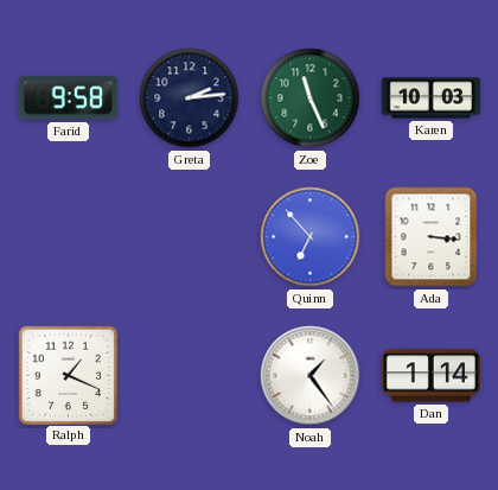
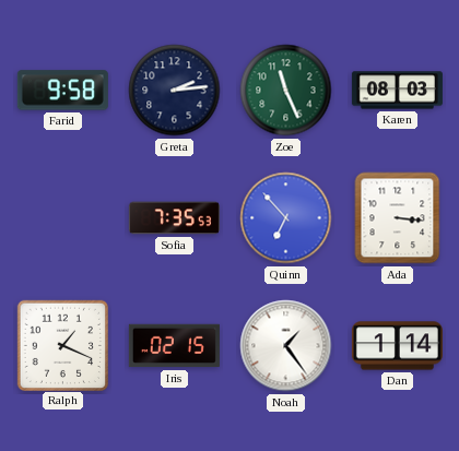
Karen: 10:03 -> 08:03 (397, 91)
Sofia: none -> 7:35 (174, 218)
Iris: none -> 02:15 (174, 346)
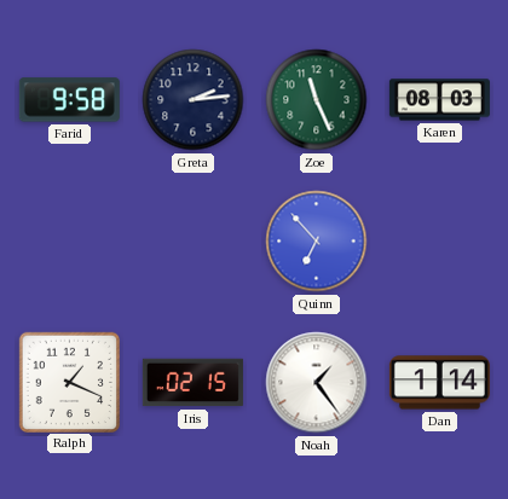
Sofia: 7:35 -> none (174, 218)
Ada: 3:16 -> none (398, 218)
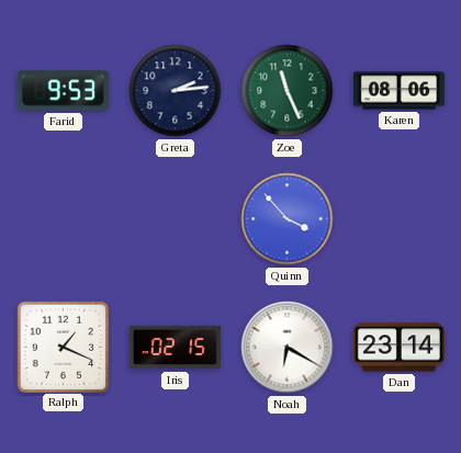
Farid: 9:58 -> 9:53 (63, 91)
Karen: 08:03 -> 08:06 (398, 91)
Quinn: 6:53 -> 3:53 (288, 219)
Noah: 1:24 -> 6:20 (288, 348)
Dan: 1:14 -> 23:14 (398, 348)
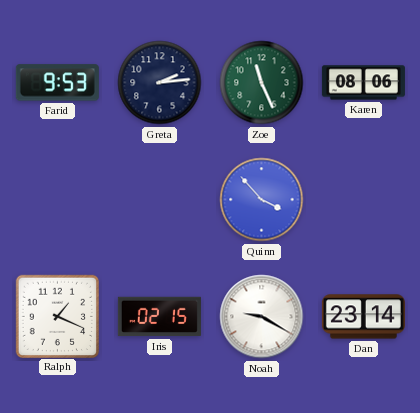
Noah: 6:20 -> 9:20 (262, 317)
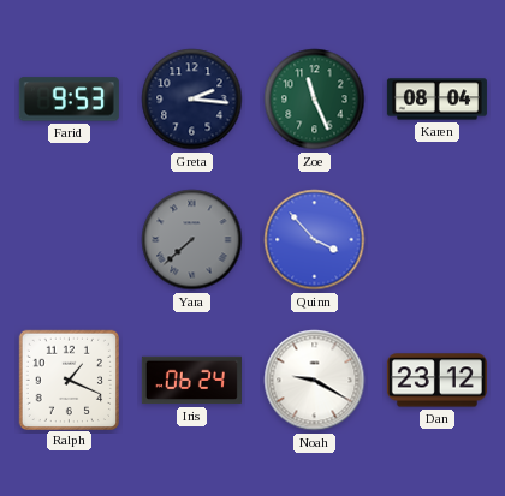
Greta: 2:14 -> 2:16 (192, 100)
Karen: 08:06 -> 08:04 (436, 100)
Yara: none -> 7:38 (192, 240)
Iris: 02:15 -> 06:24 (191, 381)
Dan: 23:14 -> 23:12 (436, 381)
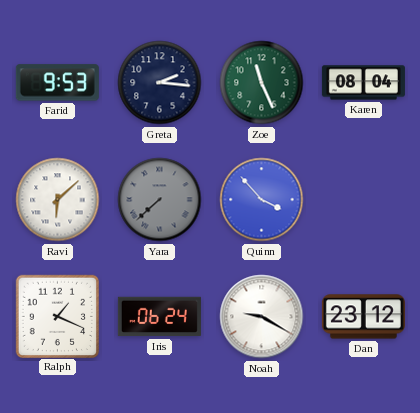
Ravi: none -> 6:08 (58, 200)
